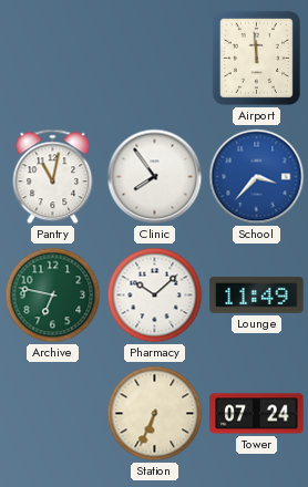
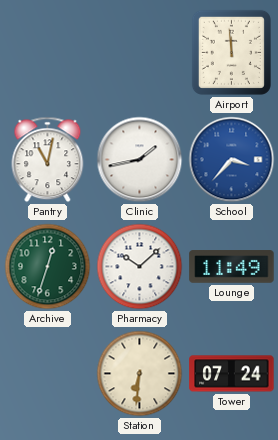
Clinic: 7:54 -> 1:43 (140, 160)
Archive: 6:47 -> 12:33 (48, 267)
Station: 6:34 -> 6:31 (140, 374)
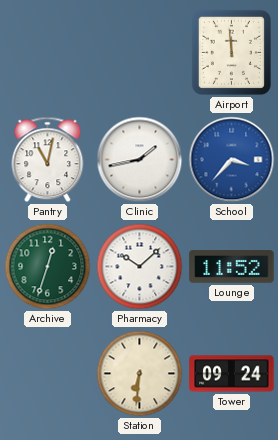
Lounge: 11:49 -> 11:52 (232, 267)
Tower: 07:24 -> 09:24 (232, 374)
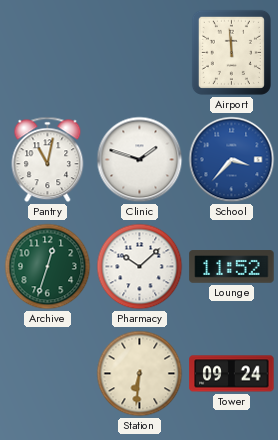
Clinic: 1:43 -> 1:48 (140, 160)
